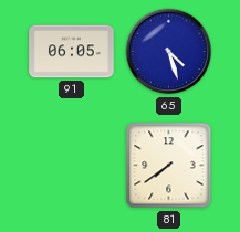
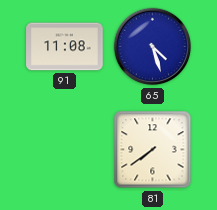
91: 06:05 -> 11:08 (65, 47)
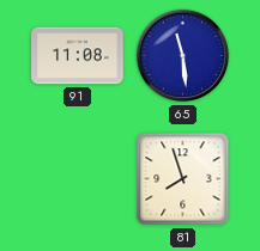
65: 4:27 -> 11:29 (183, 56)
81: 7:39 -> 7:57 (183, 179)
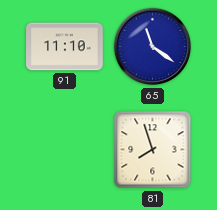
91: 11:08 -> 11:10 (65, 47)
65: 11:29 -> 11:21 (153, 47)
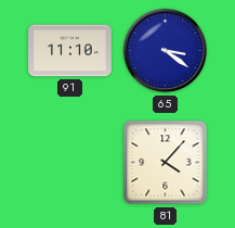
65: 11:21 -> 3:21 (166, 51)
81: 7:57 -> 4:07 (166, 163)
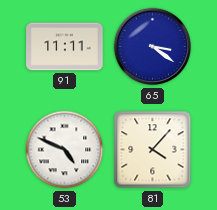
91: 11:10 -> 11:11 (65, 47)
53: none -> 4:49 (65, 150)
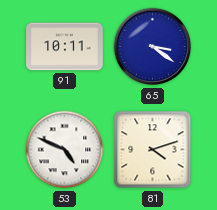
91: 11:11 -> 10:11 (65, 47)
81: 4:07 -> 4:12 (153, 150)
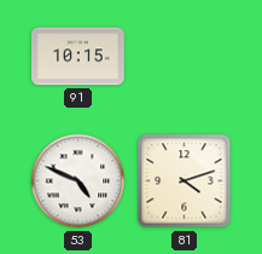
91: 10:11 -> 10:15 (78, 57)
65: 3:21 -> none (153, 47)
